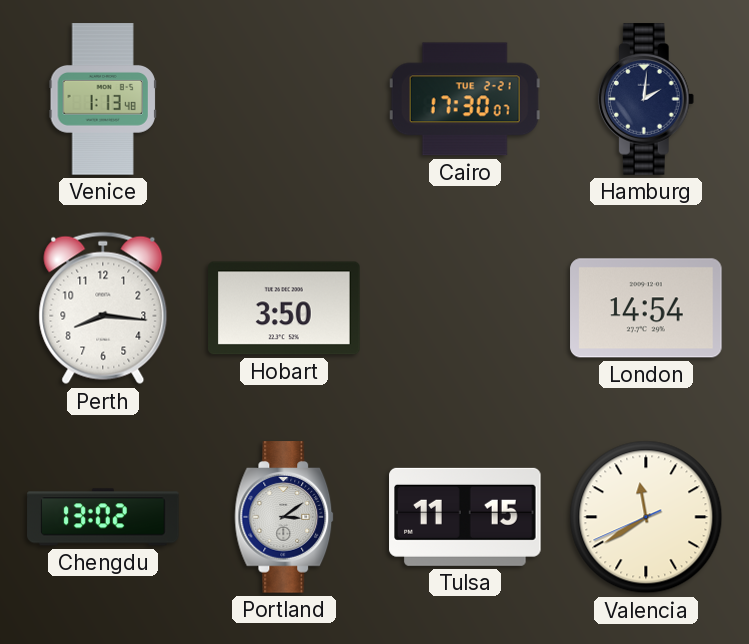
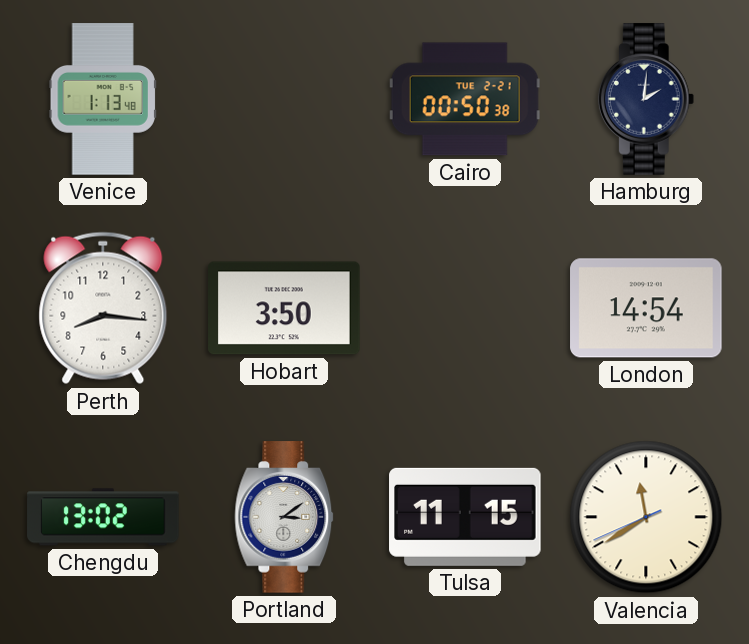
Cairo: 17:30 -> 00:50 (465, 99)
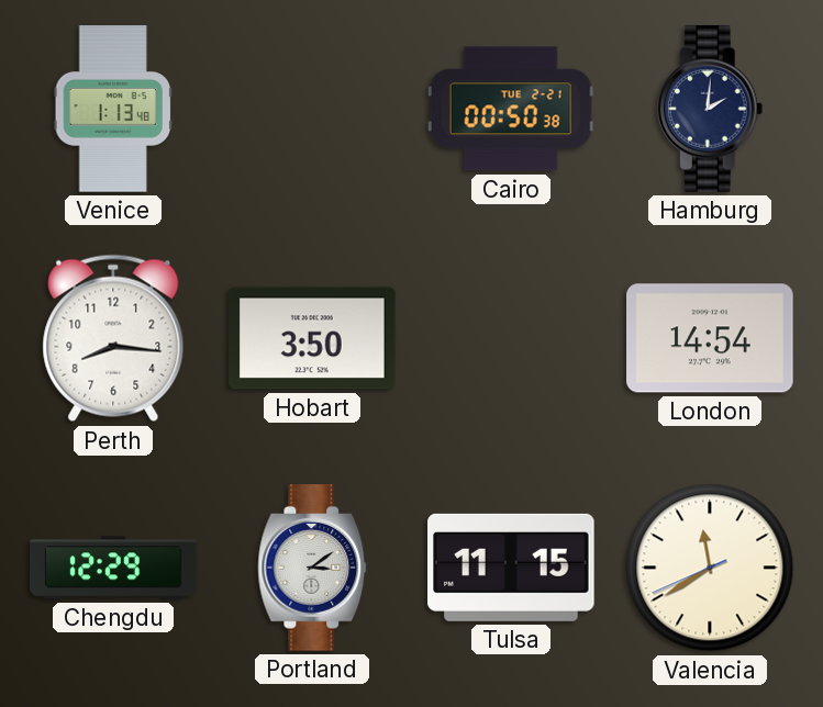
Chengdu: 13:02 -> 12:29 (113, 568)
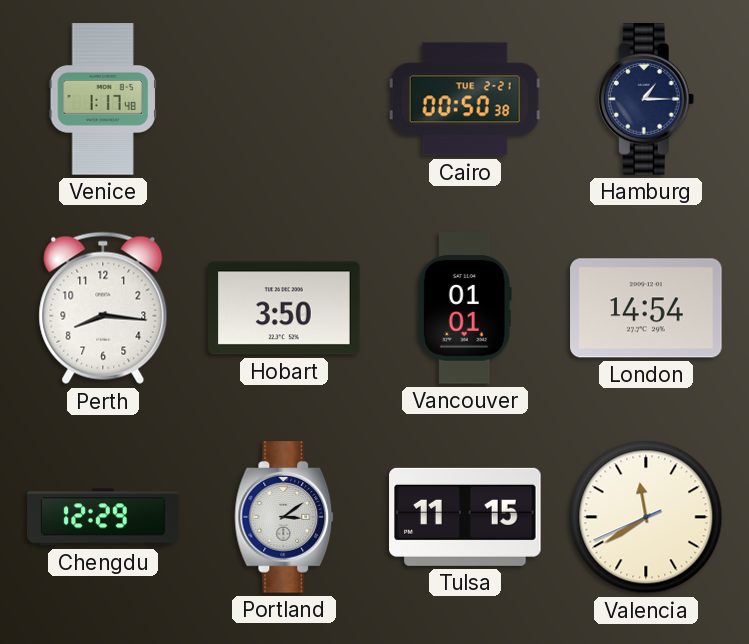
Venice: 1:13 -> 1:17 (102, 99)
Hamburg: 2:01 -> 1:15 (646, 99)
Vancouver: none -> 01:01 (465, 308)
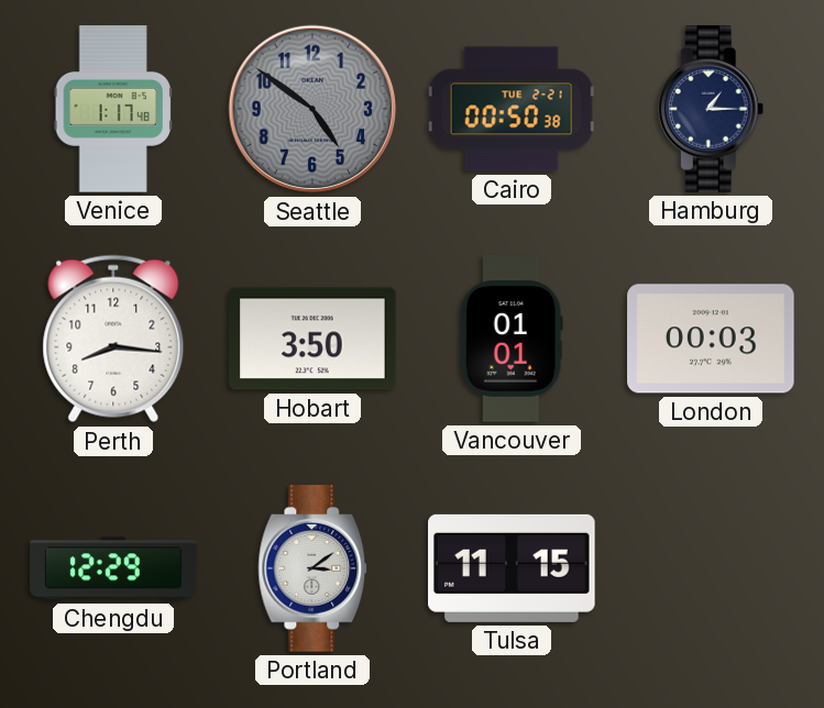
Seattle: none -> 4:51 (312, 109)
London: 14:54 -> 00:03 (711, 339)
Valencia: 11:39 -> none (646, 517)
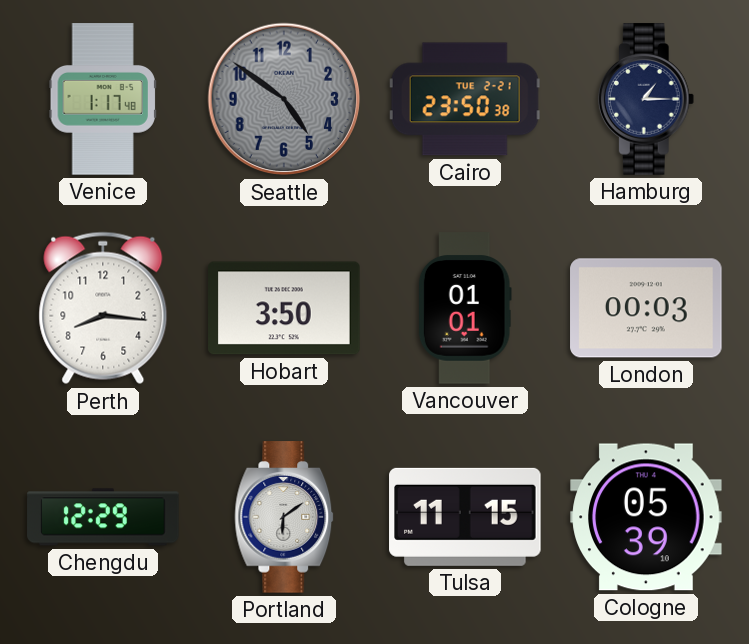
Cairo: 00:50 -> 23:50 (465, 99)
Portland: 3:09 -> 6:09 (284, 517)
Cologne: none -> 05:39 (646, 517)
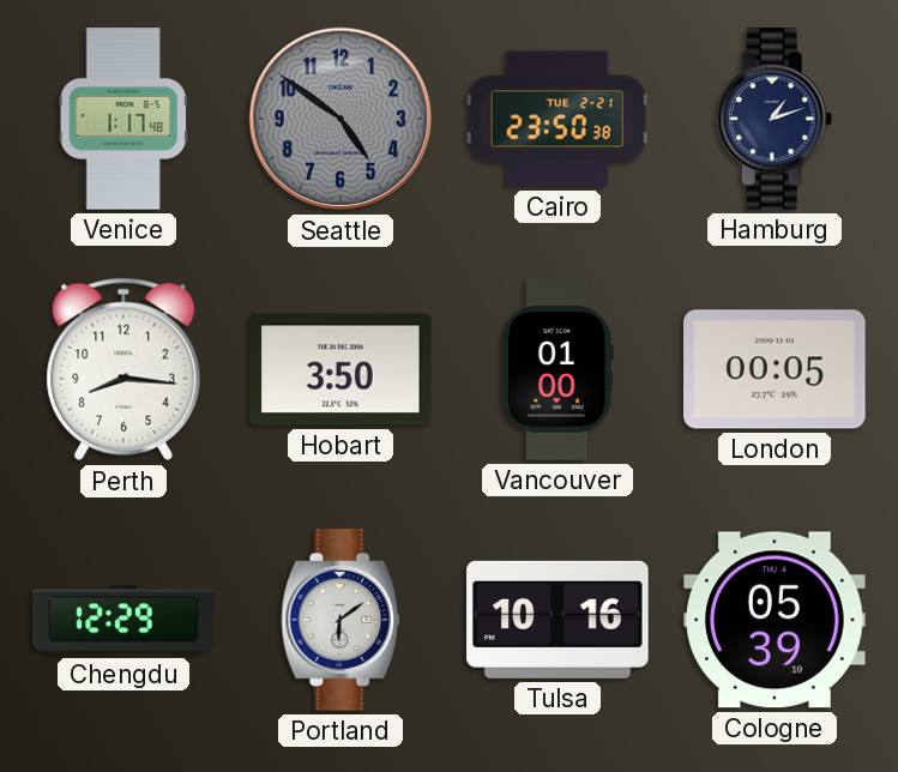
Hamburg: 1:15 -> 1:12 (775, 119)
Vancouver: 01:01 -> 01:00 (558, 369)
London: 00:03 -> 00:05 (775, 369)
Tulsa: 11:15 -> 10:16 (558, 620)
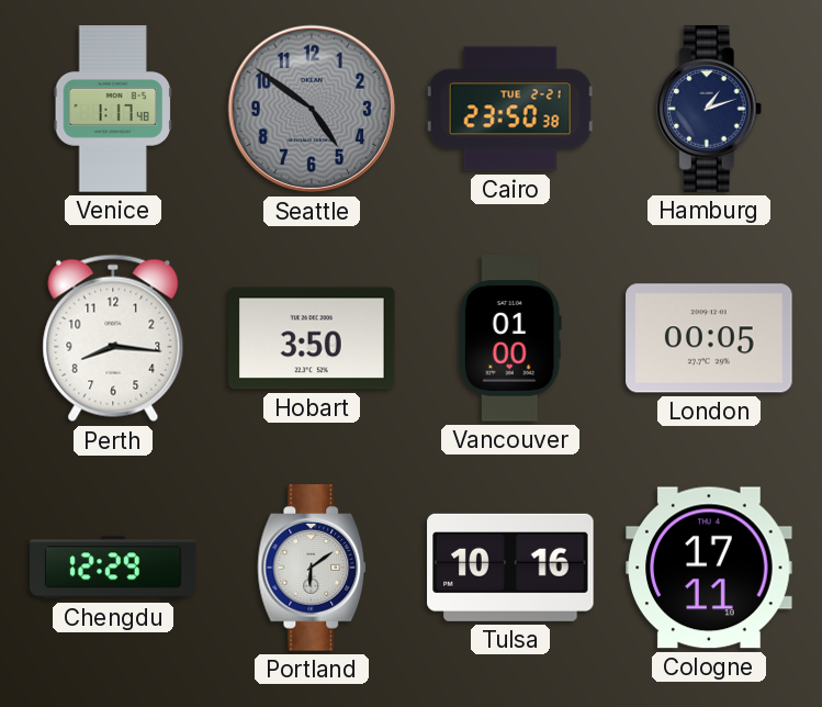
Cologne: 05:39 -> 17:11 (709, 568)
